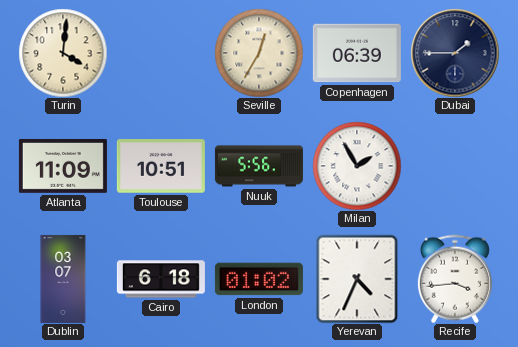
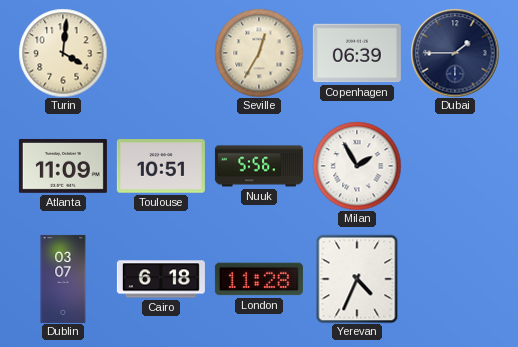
London: 01:02 -> 11:28 (259, 279)
Recife: 3:44 -> none (455, 279)
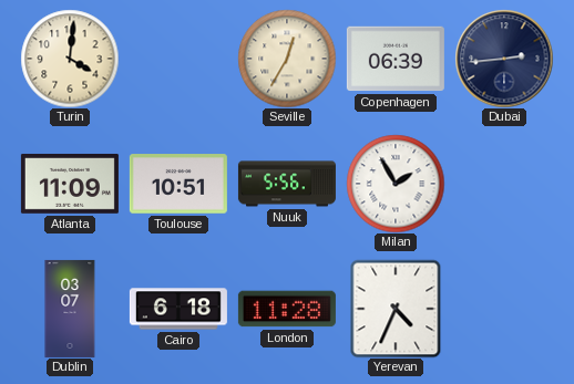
Dubai: 1:45 -> 2:44 (504, 59)
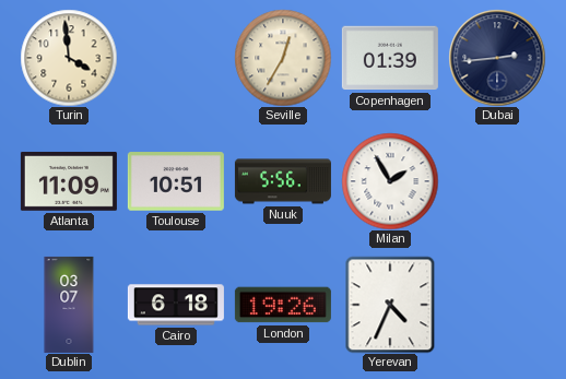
Turin: 4:01 -> 3:59 (69, 58)
Copenhagen: 06:39 -> 01:39 (390, 58)
London: 11:28 -> 19:26 (283, 305)
